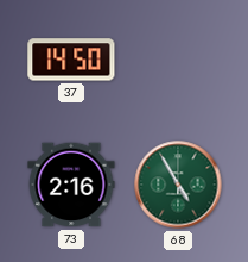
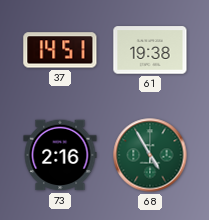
37: 14:50 -> 14:51 (60, 50)
61: none -> 19:38 (150, 50)
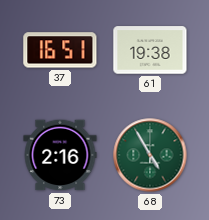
37: 14:51 -> 16:51 (60, 50)
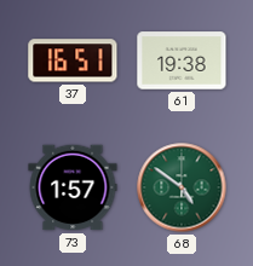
73: 2:16 -> 1:57 (73, 187)
68: 4:55 -> 4:51 (182, 187)
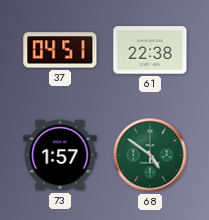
37: 16:51 -> 04:51 (60, 50)
61: 19:38 -> 22:38 (150, 50)
